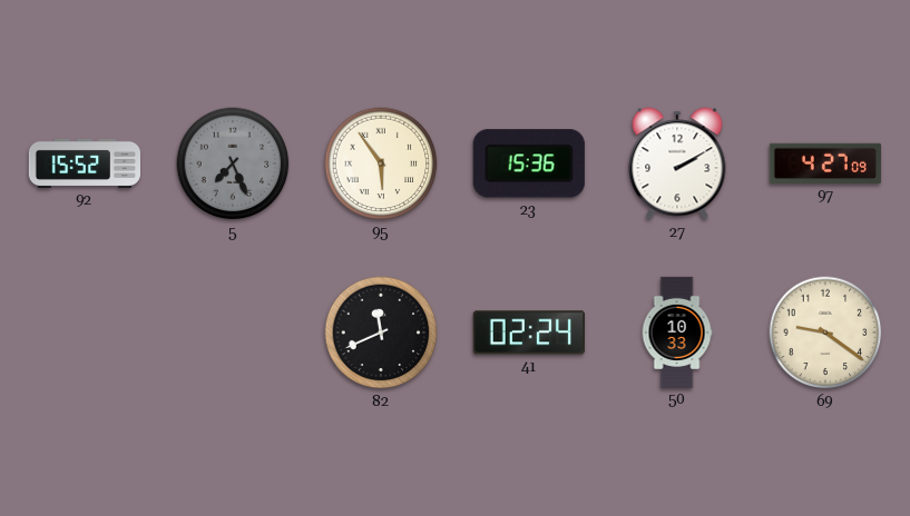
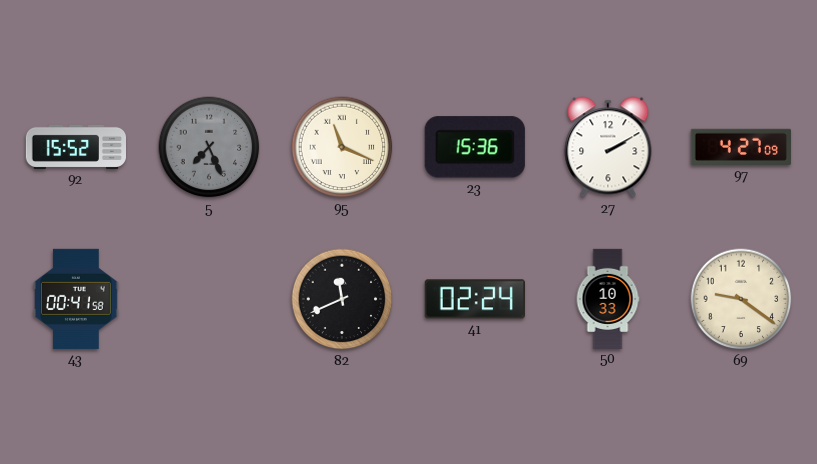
95: 5:54 -> 11:19 (342, 147)
43: none -> 00:41 (77, 299)
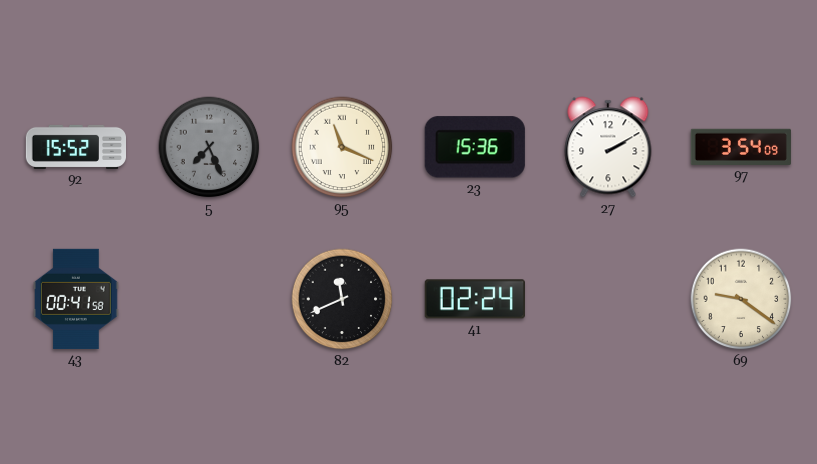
97: 4:27 -> 3:54 (741, 147)
50: 10:33 -> none (608, 298)
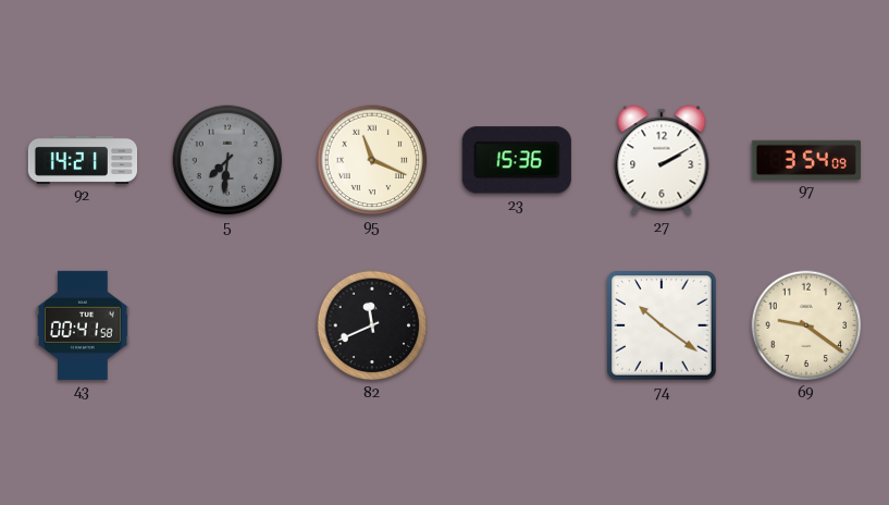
92: 15:52 -> 14:21 (82, 160)
5: 7:26 -> 7:31 (227, 160)
41: 02:24 -> none (475, 299)
74: none -> 10:21 (662, 325)
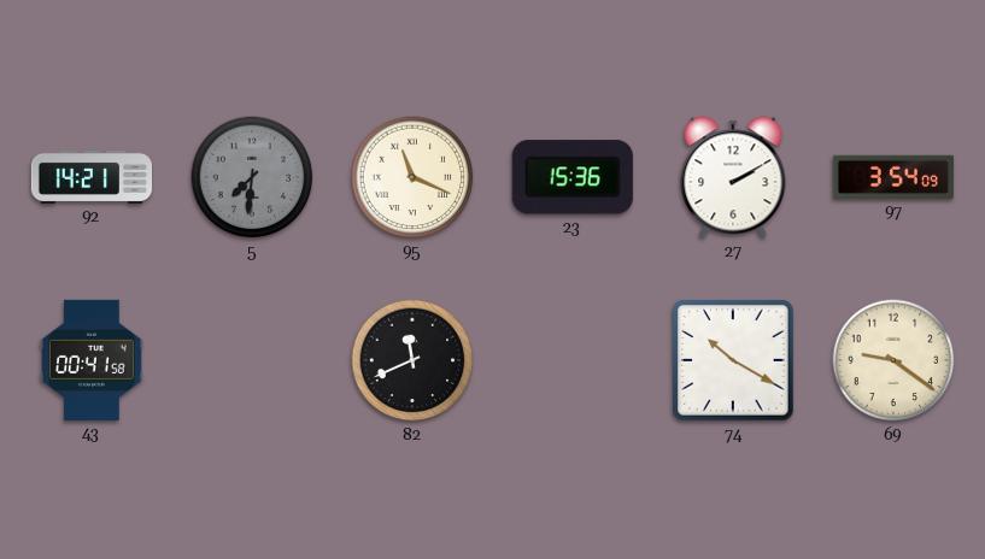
74: 10:21 -> 10:20 (733, 360)
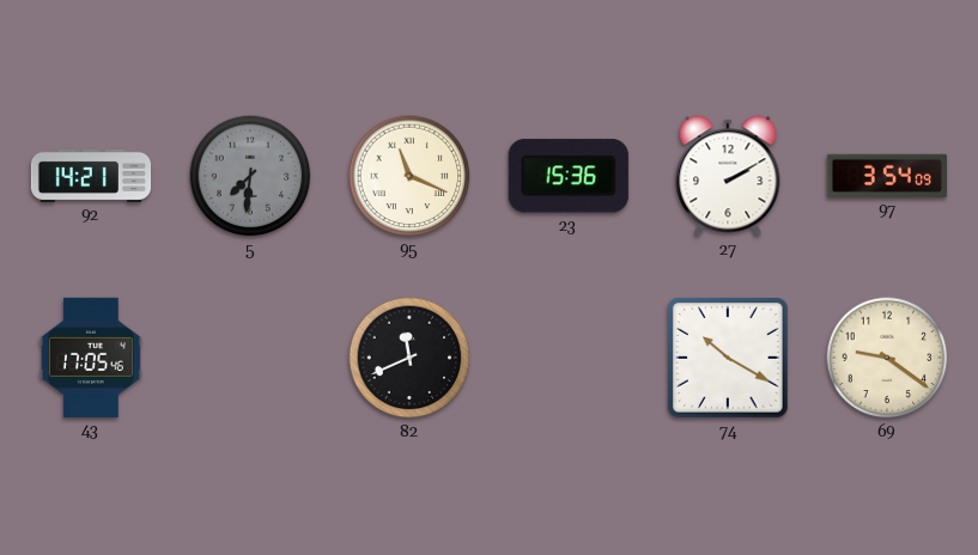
43: 00:41 -> 17:05 (92, 358)
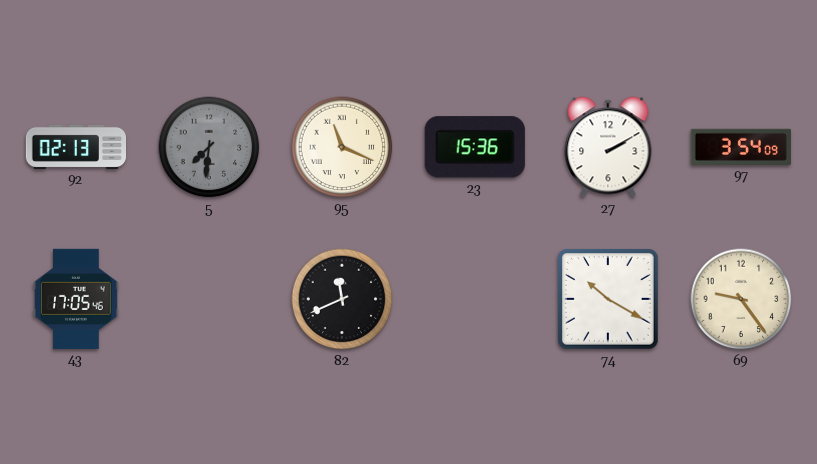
92: 14:21 -> 02:13 (75, 147)
69: 9:21 -> 9:24 (741, 299)
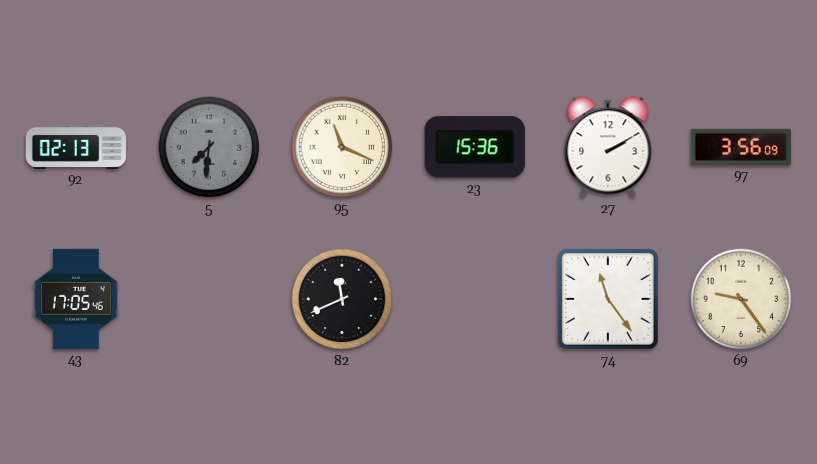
97: 3:54 -> 3:56 (741, 147)
74: 10:20 -> 11:24 (608, 299)
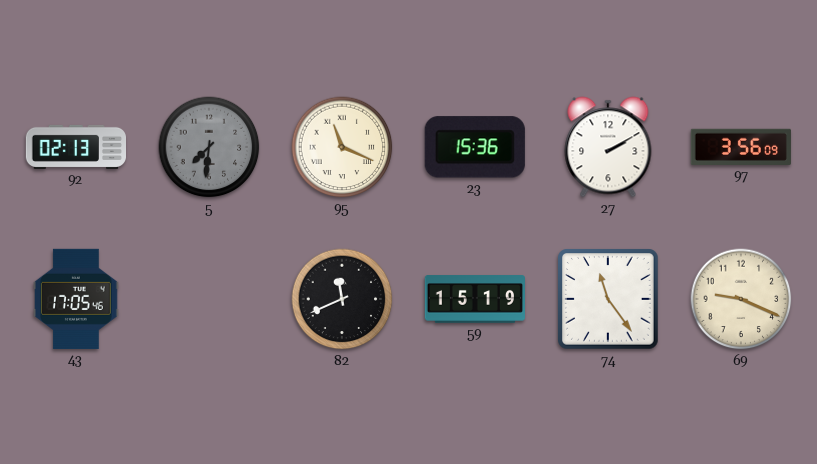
59: none -> 15:19 (474, 299)
69: 9:24 -> 9:19 (741, 299)
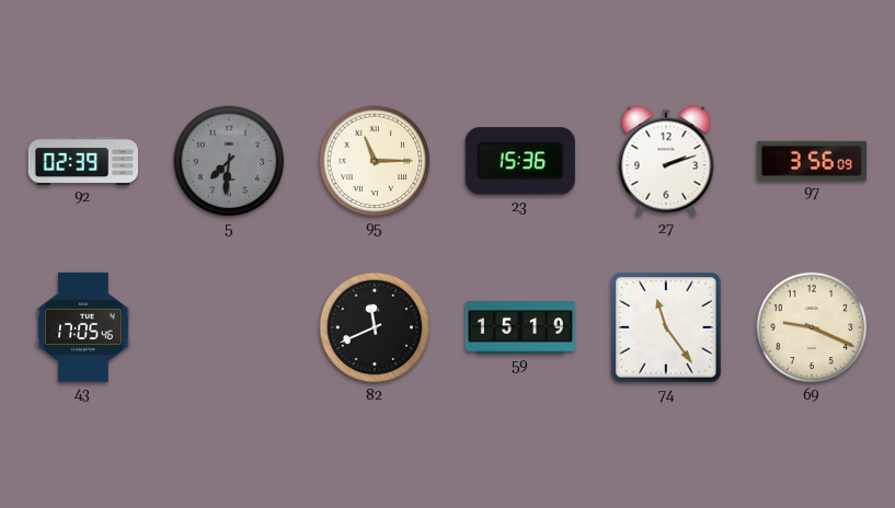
92: 02:13 -> 02:39 (82, 161)
95: 11:19 -> 11:15 (375, 161)
27: 2:10 -> 2:12 (666, 161)
